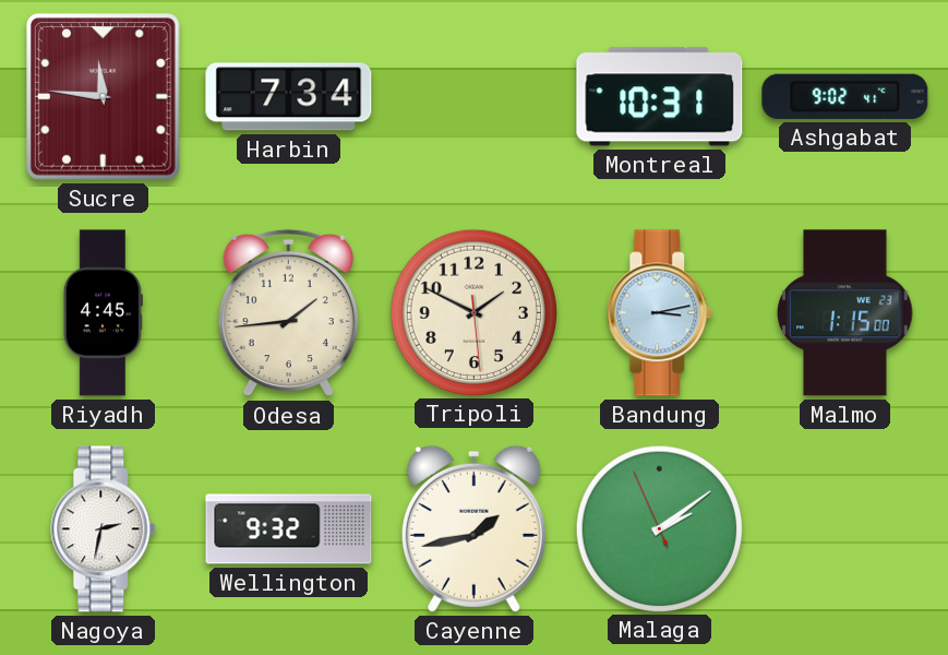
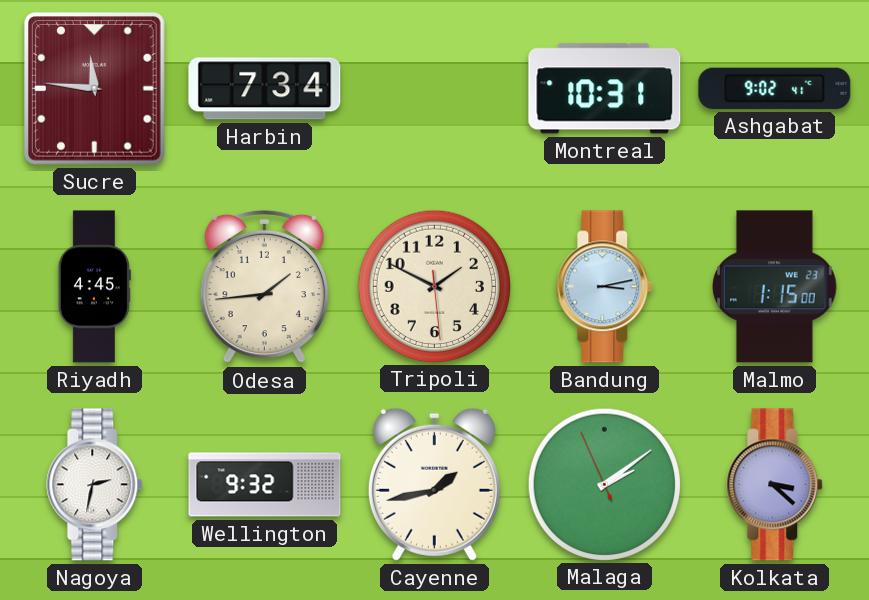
Kolkata: none -> 3:22 (775, 485)
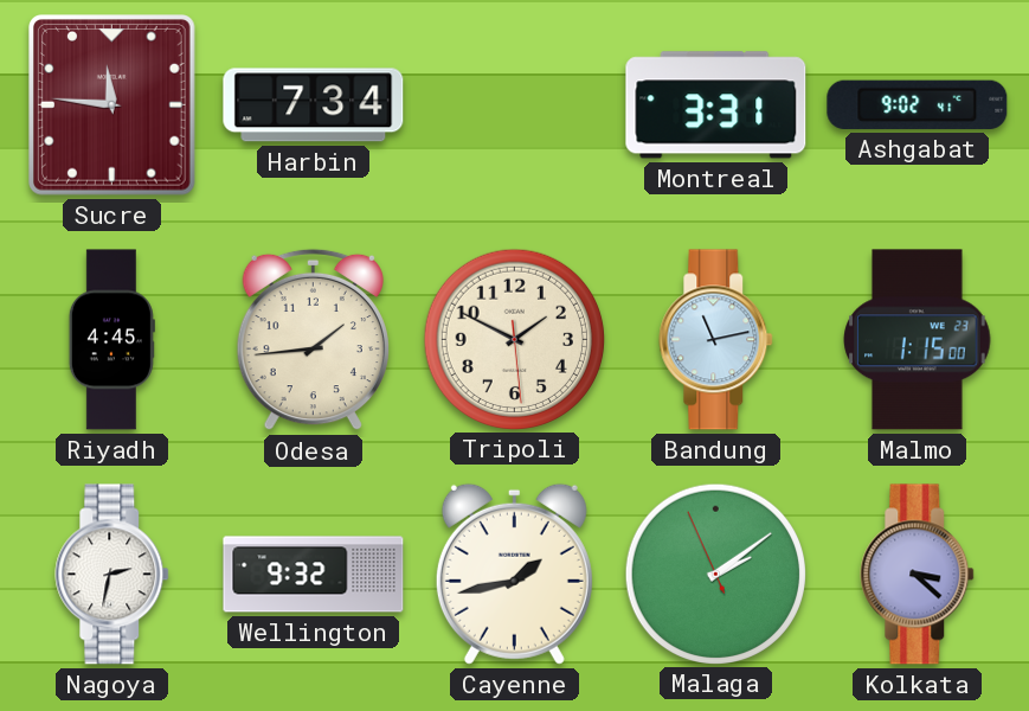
Montreal: 10:31 -> 3:31 (716, 105)
Bandung: 3:13 -> 11:13 (716, 340)
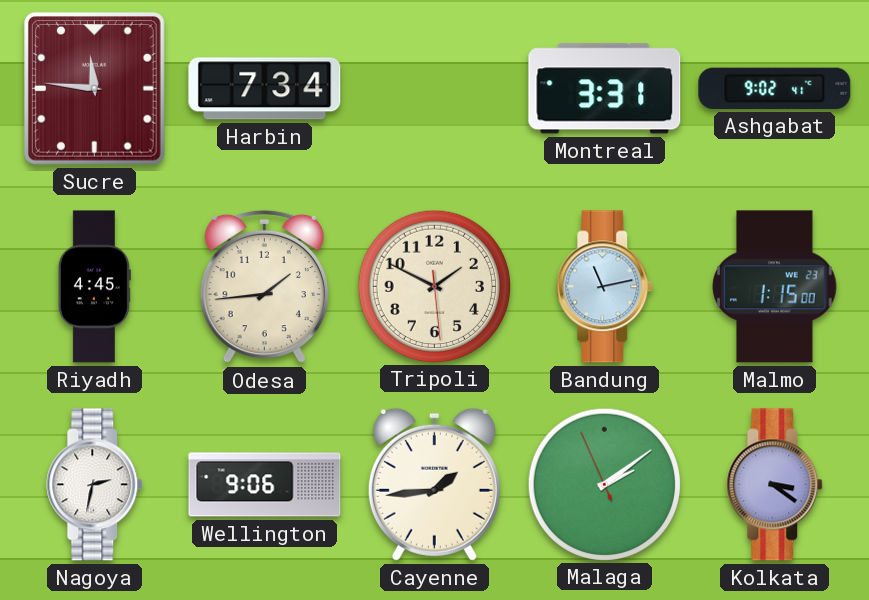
Wellington: 9:32 -> 9:06 (265, 485)
Cayenne: 1:43 -> 1:44 (434, 484)
Kolkata: 3:22 -> 3:21 (775, 485)
